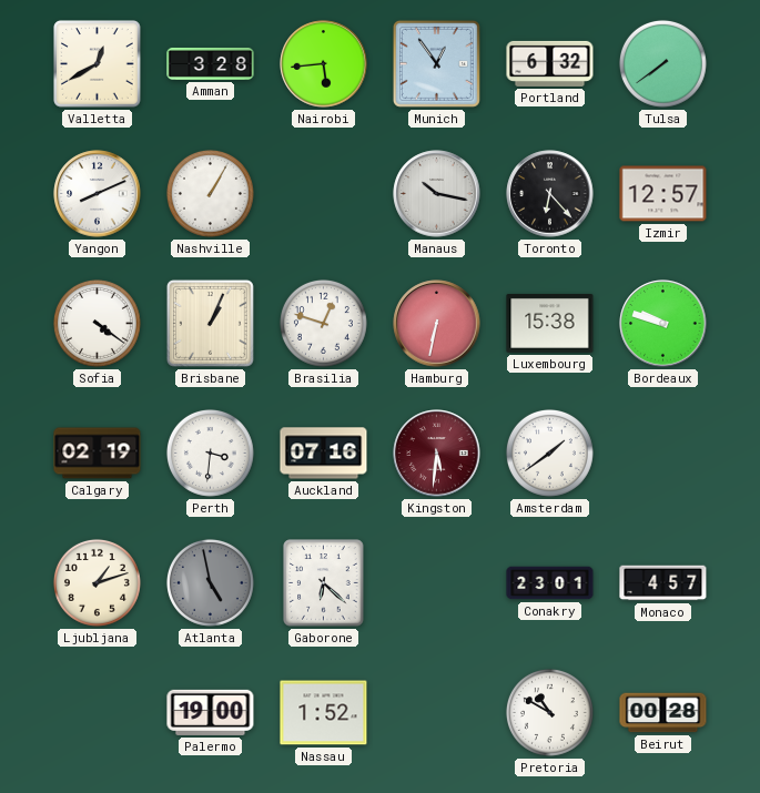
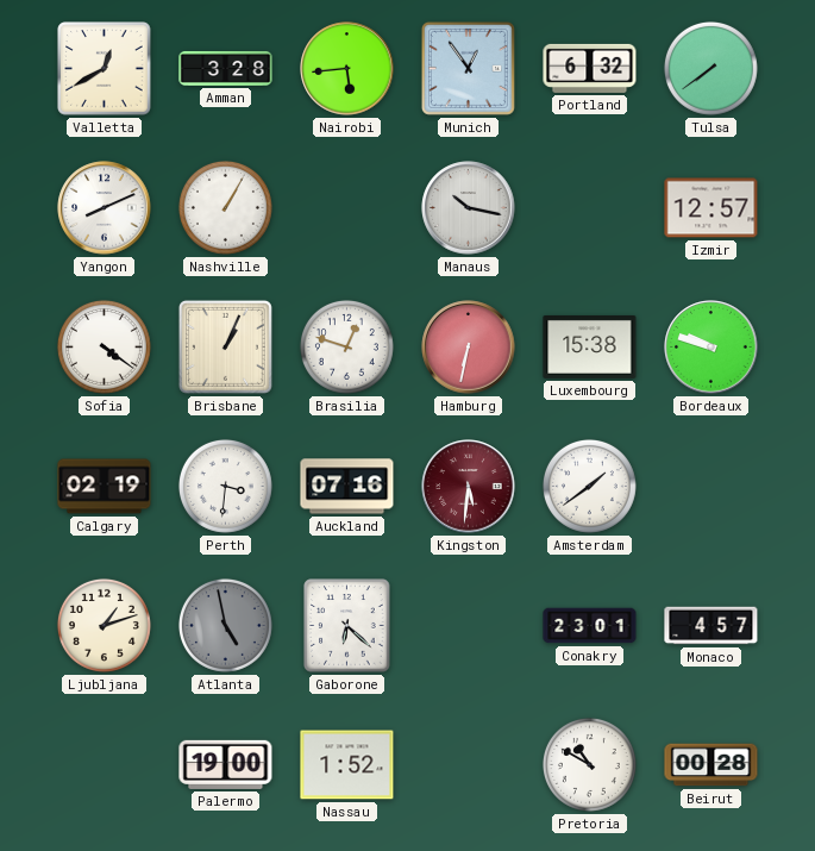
Toronto: 6:23 -> none (550, 194)
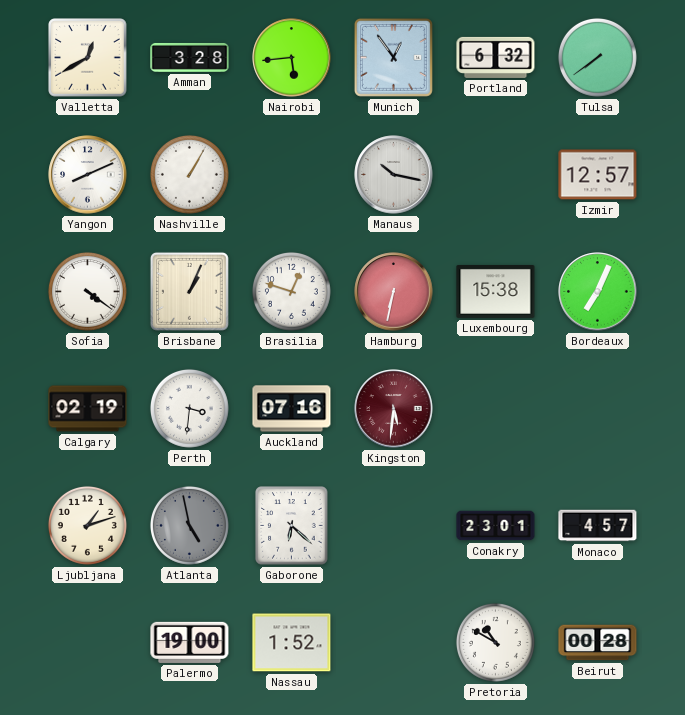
Bordeaux: 9:48 -> 7:04 (598, 292)
Amsterdam: 1:39 -> none (589, 486)
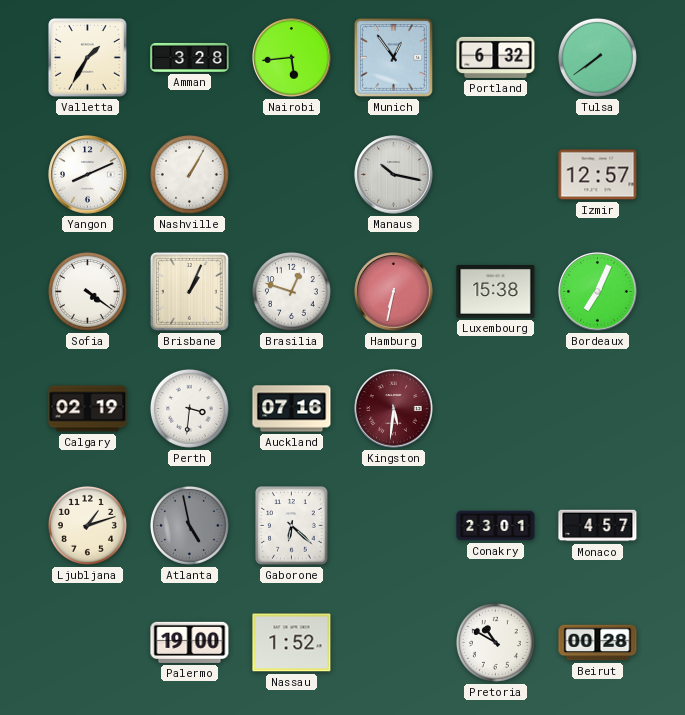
Valletta: 12:40 -> 1:35 (88, 58)
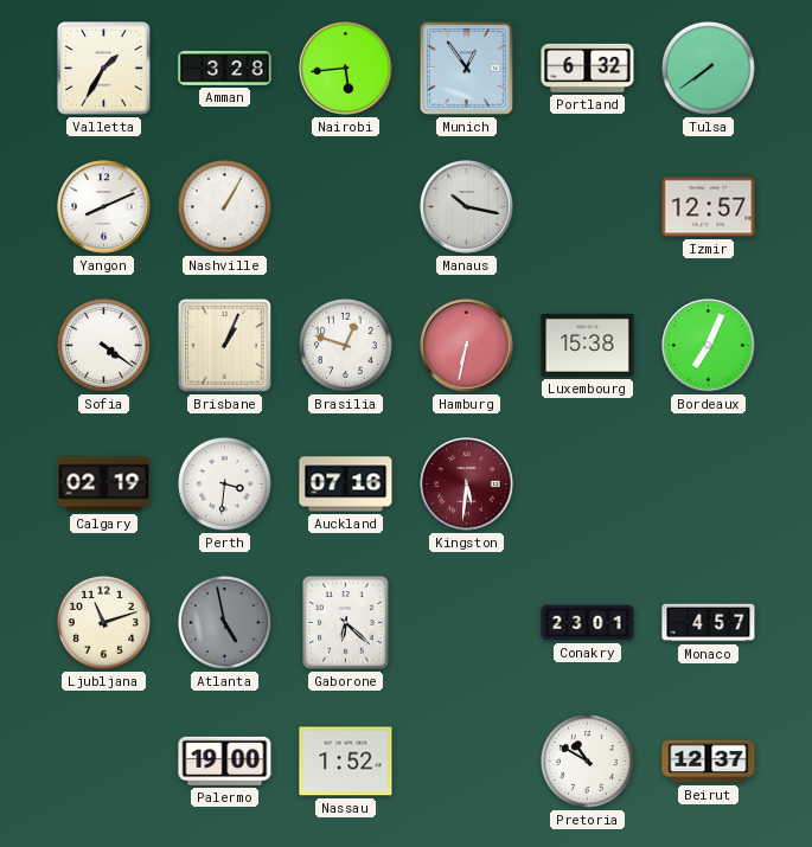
Ljubljana: 1:12 -> 11:12 (103, 622)
Beirut: 00:28 -> 12:37 (709, 762)
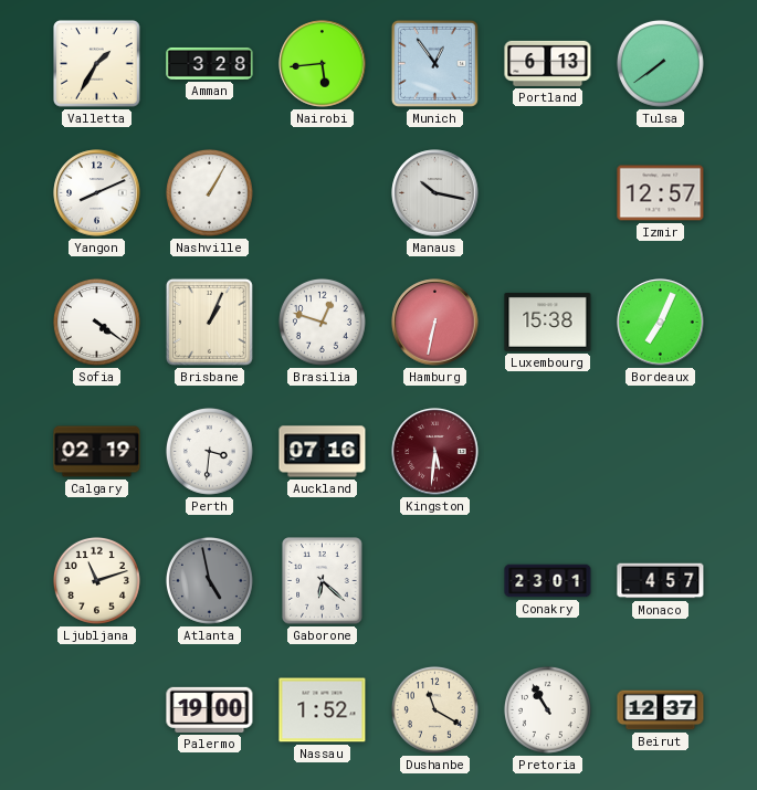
Portland: 6:32 -> 6:13 (548, 63)
Dushanbe: none -> 11:20 (434, 709)
Pretoria: 10:50 -> 10:55 (547, 709)
